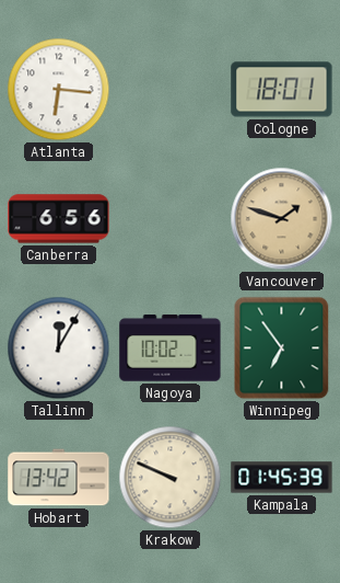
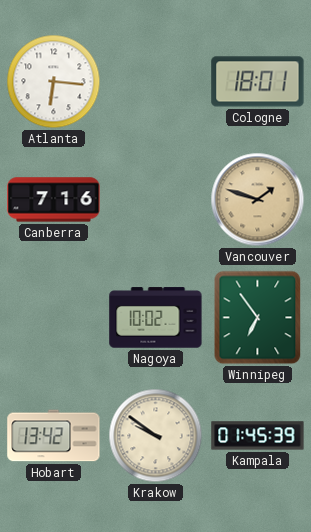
Canberra: 6:56 -> 7:16 (54, 200)
Tallinn: 12:05 -> none (59, 348)
Krakow: 9:49 -> 9:51 (156, 436)
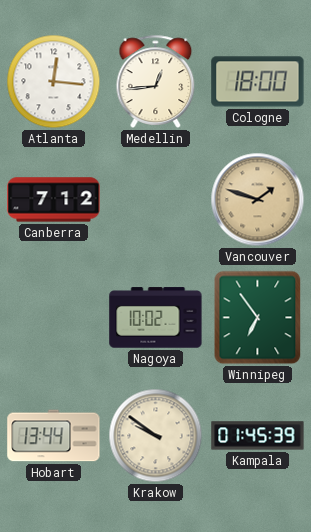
Atlanta: 6:16 -> 12:16 (54, 82)
Medellin: none -> 12:44 (156, 81)
Cologne: 18:01 -> 18:00 (258, 82)
Canberra: 7:16 -> 7:12 (54, 200)
Hobart: 13:42 -> 13:44 (54, 436)
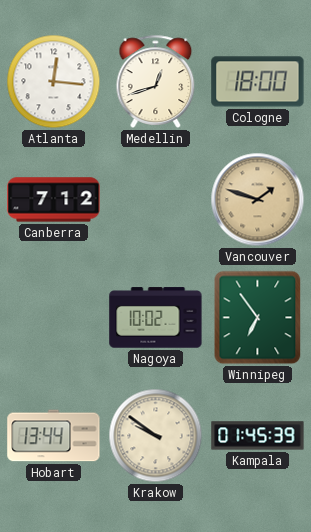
Medellin: 12:44 -> 12:42 (156, 81)
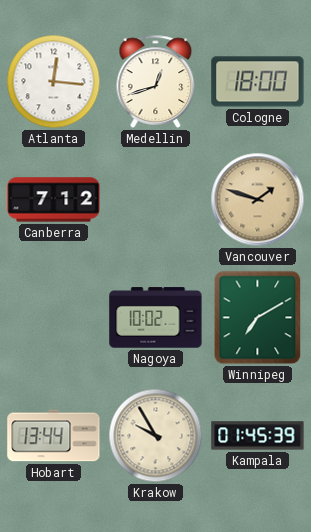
Winnipeg: 6:54 -> 7:10 (258, 318)
Krakow: 9:51 -> 9:55 (156, 436)
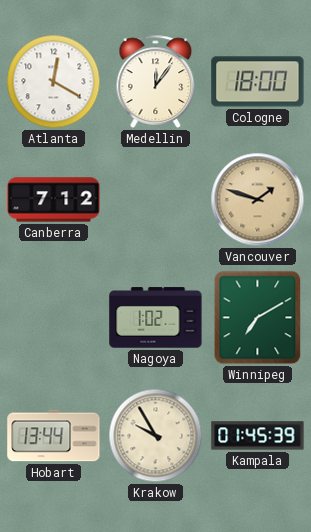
Atlanta: 12:16 -> 12:20 (54, 82)
Medellin: 12:42 -> 12:06 (156, 81)
Nagoya: 10:02 -> 1:02 (156, 318)
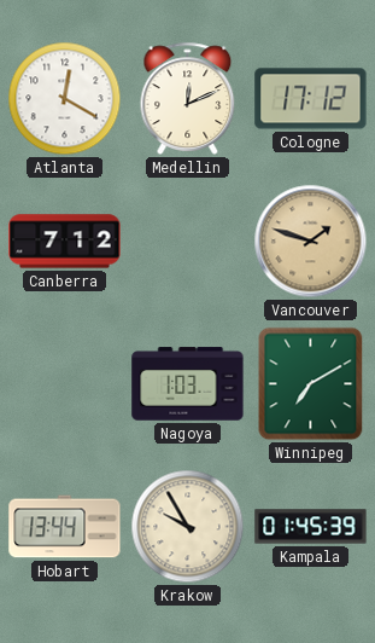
Medellin: 12:06 -> 12:11 (188, 98)
Cologne: 18:00 -> 17:12 (311, 99)
Nagoya: 1:02 -> 1:03 (188, 384)
